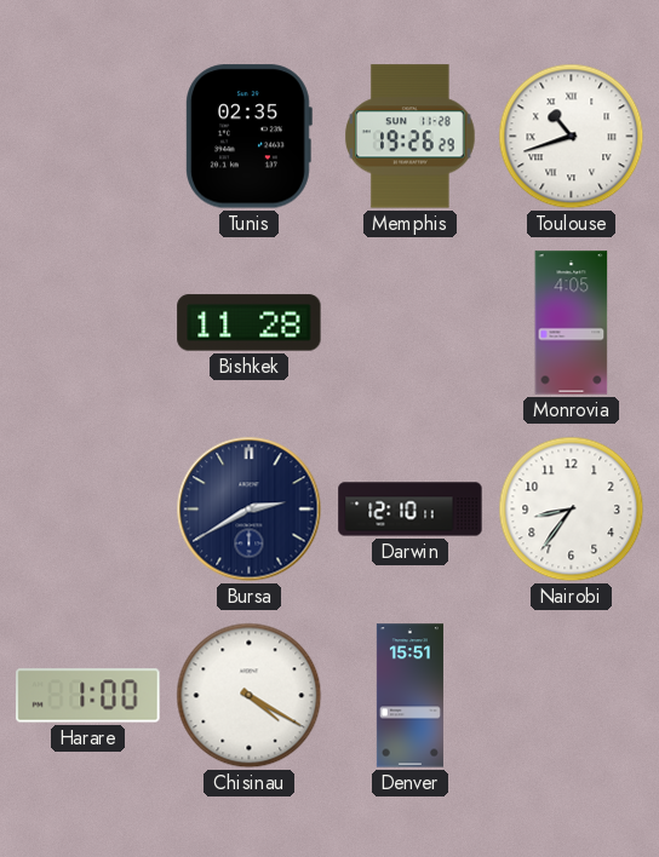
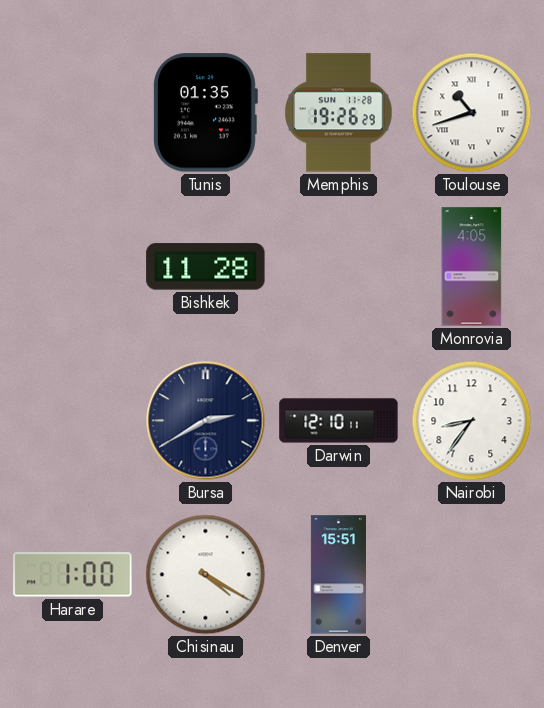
Tunis: 02:35 -> 01:35 (205, 113)
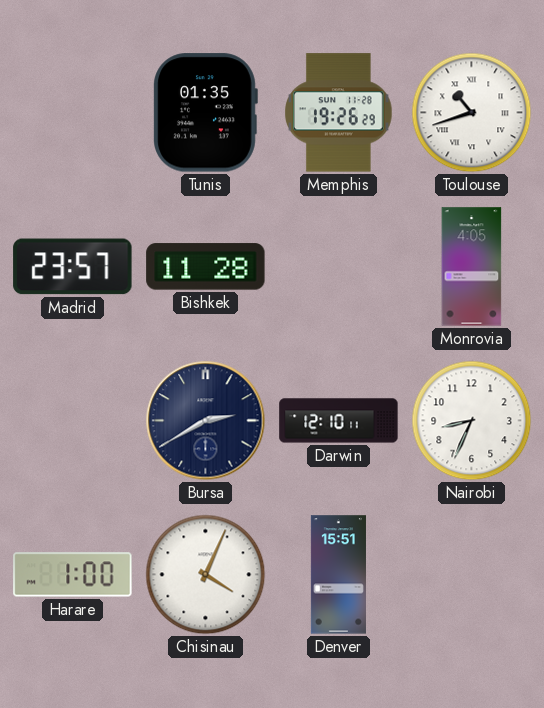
Madrid: none -> 23:57 (73, 267)
Nairobi: 8:36 -> 8:34 (472, 421)
Chisinau: 4:20 -> 4:04 (206, 575)
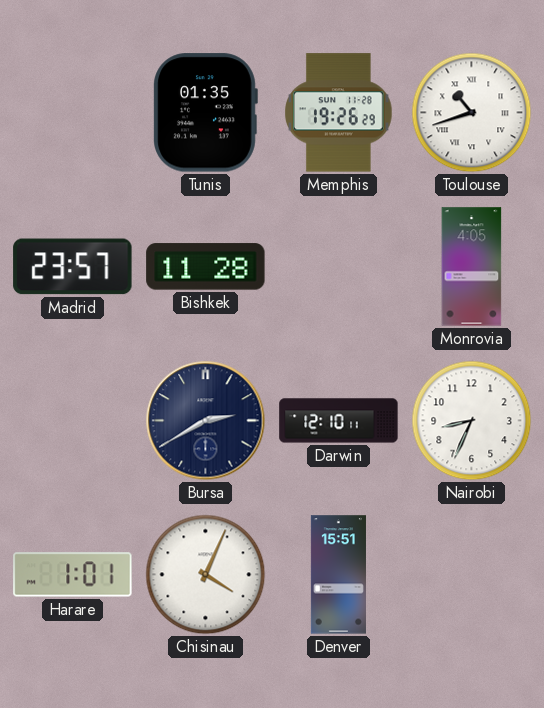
Harare: 1:00 -> 1:01 (73, 575)
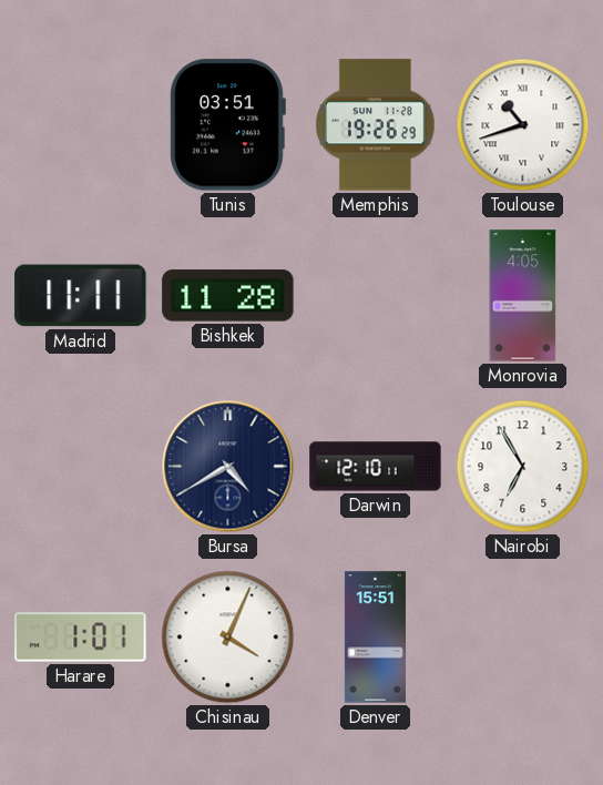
Tunis: 01:35 -> 03:51 (227, 125)
Madrid: 23:57 -> 11:11 (81, 296)
Bursa: 2:40 -> 4:40 (228, 467)
Nairobi: 8:34 -> 6:55 (523, 467)
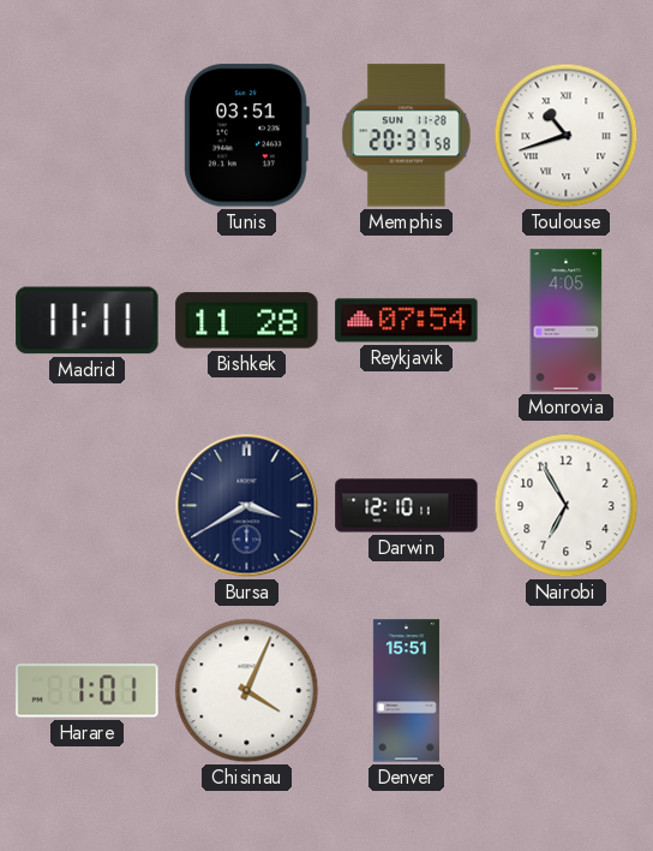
Memphis: 19:26 -> 20:37 (407, 136)
Reykjavik: none -> 07:54 (407, 321)
Bursa: 4:40 -> 3:40 (247, 506)
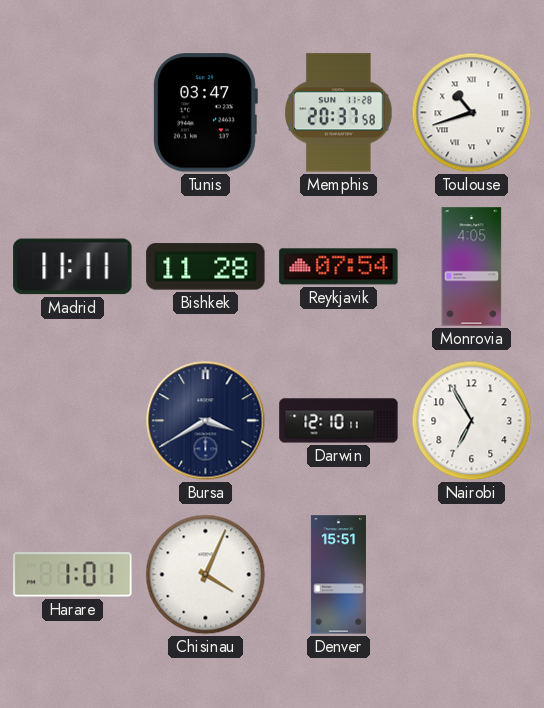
Tunis: 03:51 -> 03:47 (205, 113)
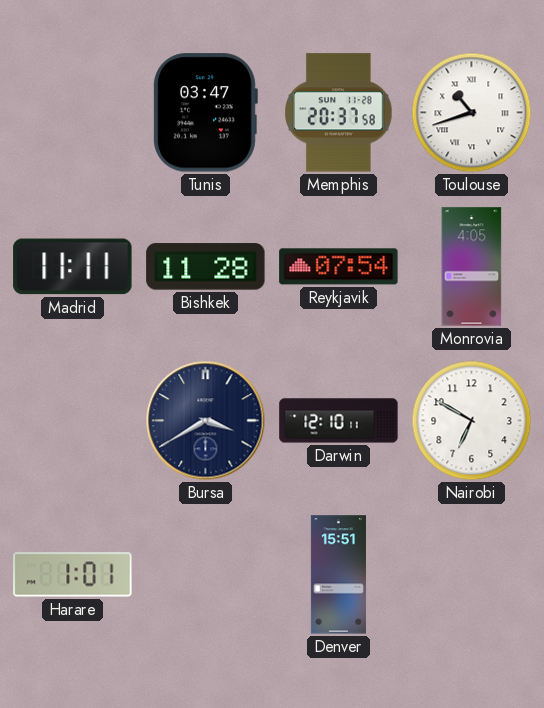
Nairobi: 6:55 -> 6:50 (472, 421)
Chisinau: 4:04 -> none (206, 575)
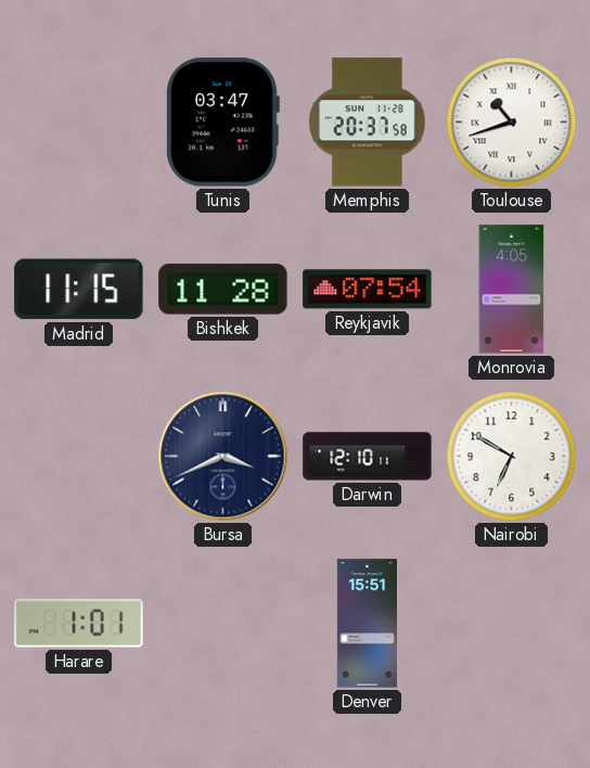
Madrid: 11:11 -> 11:15 (79, 290)
Bursa: 3:40 -> 3:41 (223, 457)
